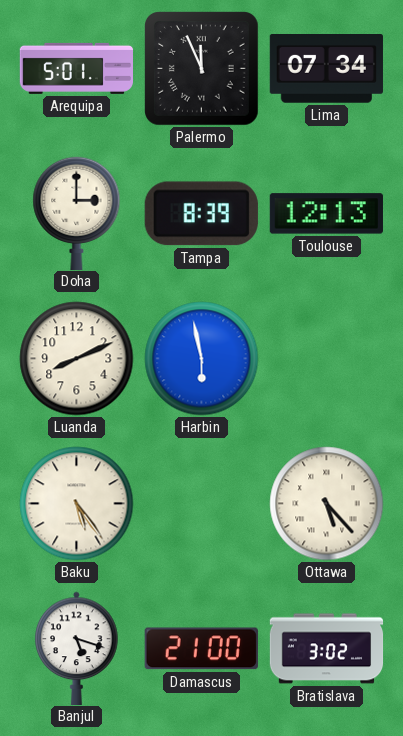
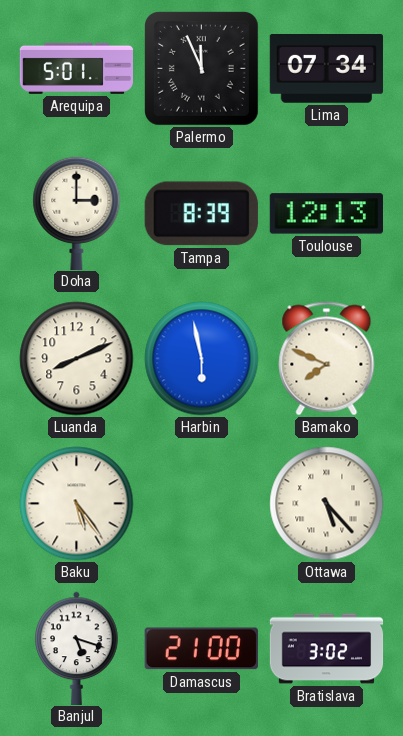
Bamako: none -> 7:49 (327, 359)
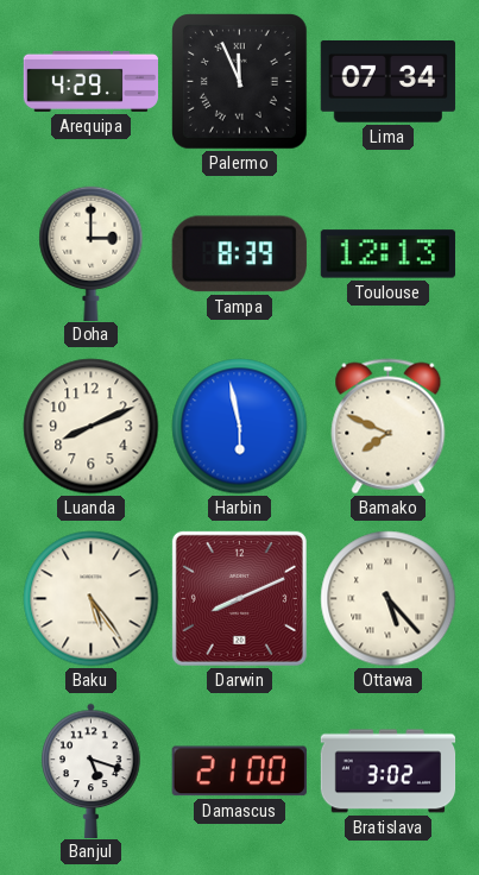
Arequipa: 5:01 -> 4:29 (92, 81)
Darwin: none -> 8:11 (239, 598)
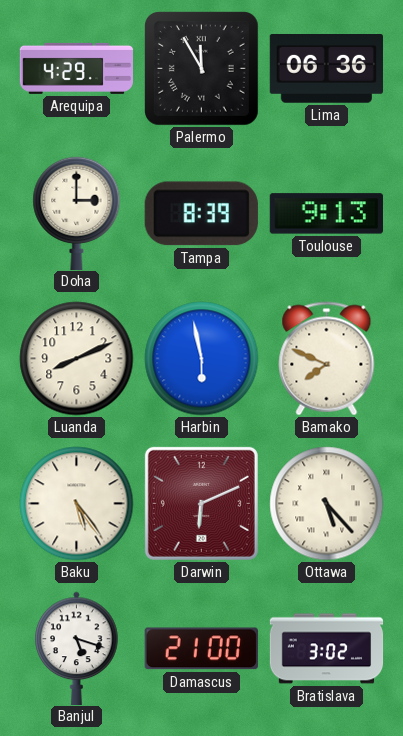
Palermo: 11:56 -> 11:55 (202, 69)
Lima: 07:34 -> 06:36 (326, 69)
Toulouse: 12:13 -> 9:13 (326, 214)
Darwin: 8:11 -> 6:11 (201, 503)
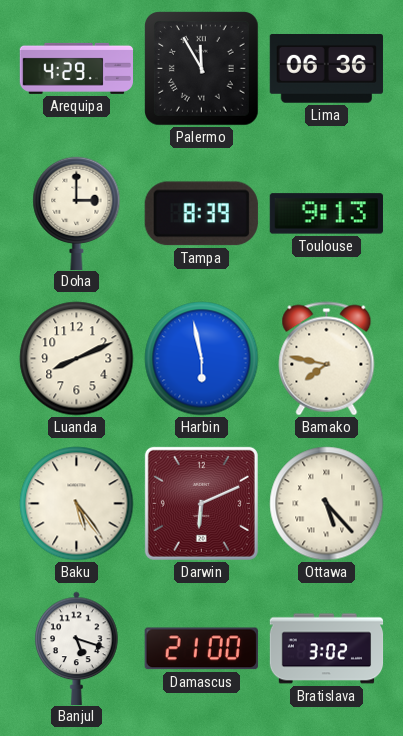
Bamako: 7:49 -> 7:47 (327, 359)
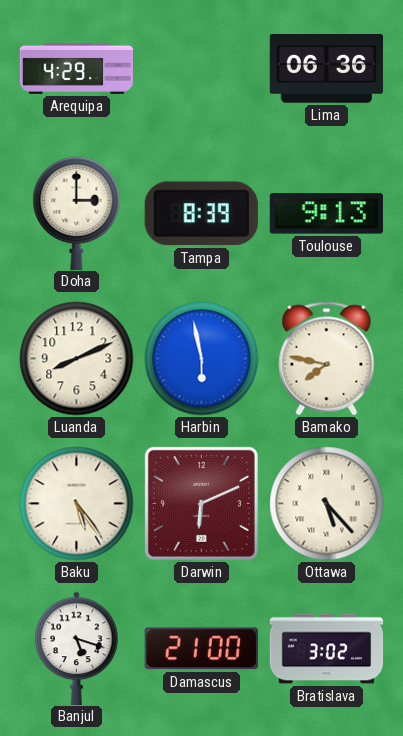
Palermo: 11:55 -> none (202, 69)
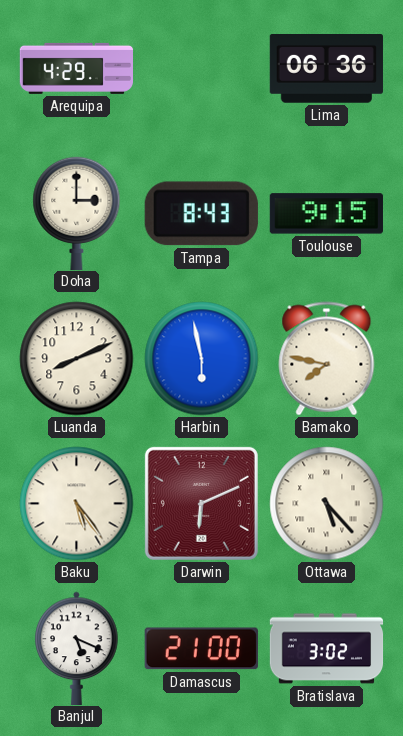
Tampa: 8:39 -> 8:43 (201, 214)
Toulouse: 9:13 -> 9:15 (326, 214)
Banjul: 5:18 -> 5:19 (77, 648)
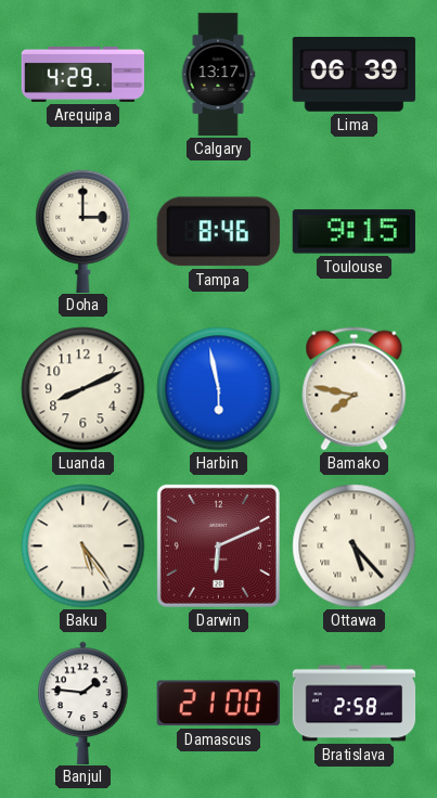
Calgary: none -> 13:17 (218, 75)
Lima: 06:36 -> 06:39 (354, 75)
Tampa: 8:43 -> 8:46 (218, 232)
Banjul: 5:19 -> 1:46 (83, 703)
Bratislava: 3:02 -> 2:58 (355, 704)
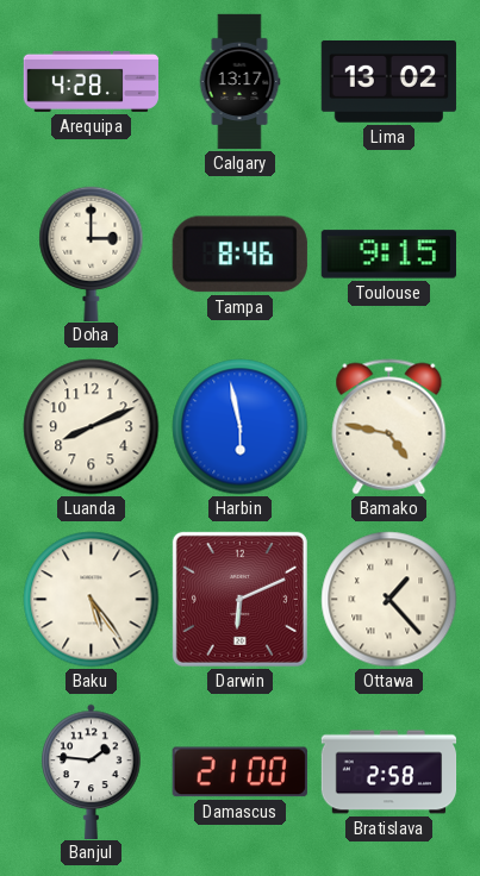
Arequipa: 4:29 -> 4:28 (92, 81)
Lima: 06:39 -> 13:02 (388, 82)
Bamako: 7:47 -> 4:47 (389, 427)
Ottawa: 5:23 -> 1:23 (389, 600)
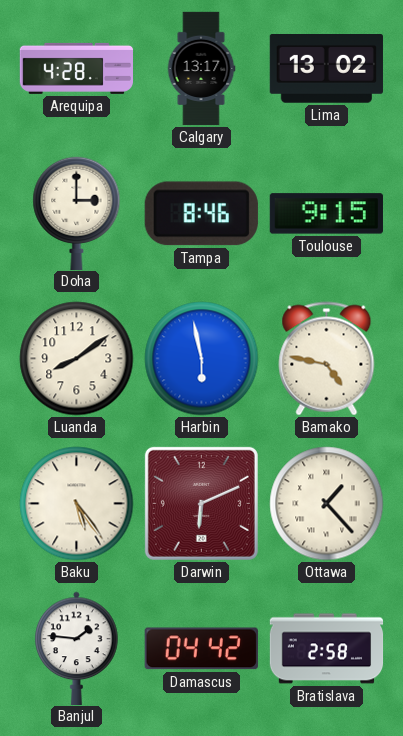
Luanda: 8:11 -> 8:09 (77, 359)
Damascus: 21:00 -> 04:42 (201, 649)
